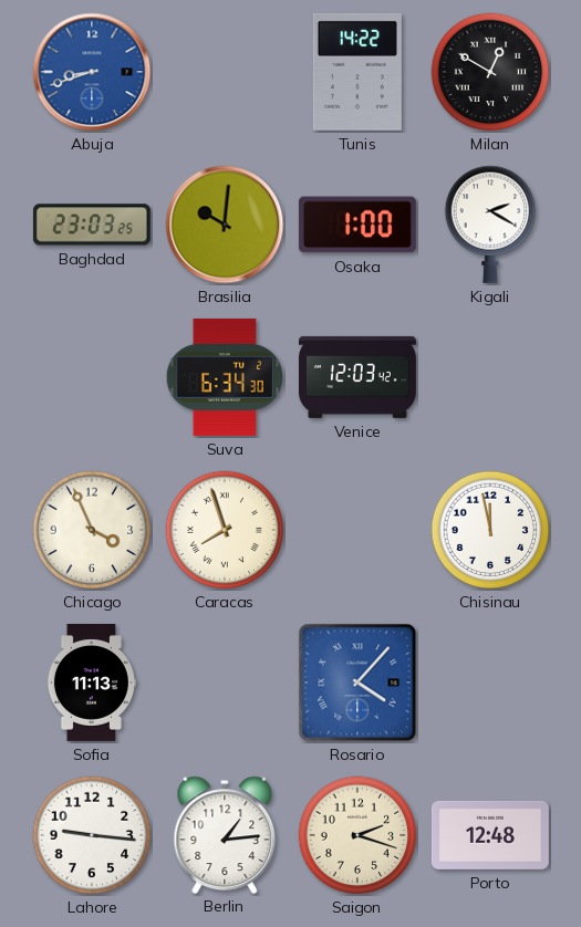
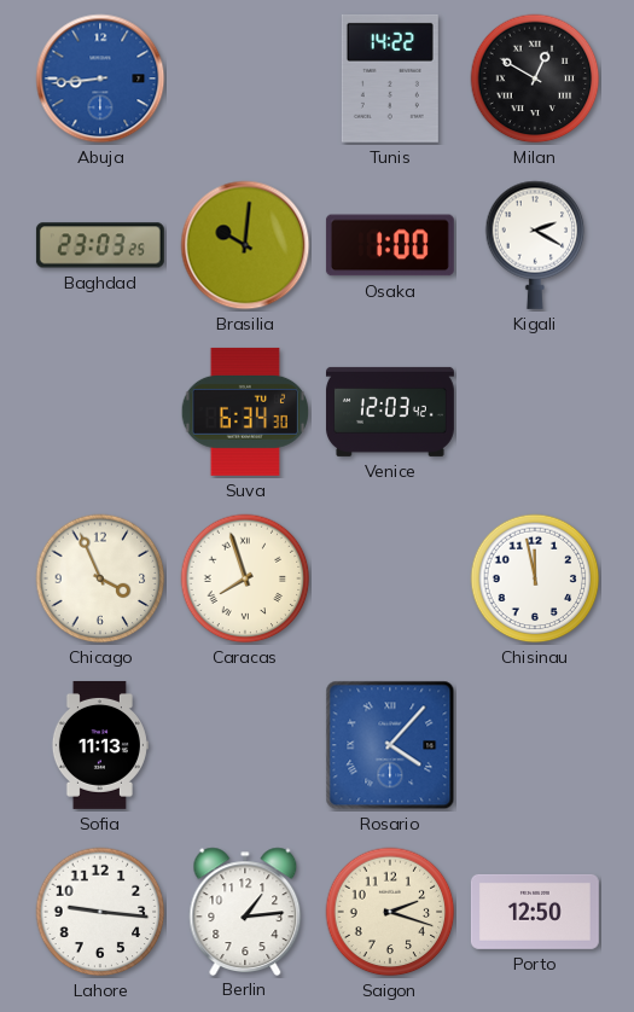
Abuja: 8:42 -> 8:44 (100, 78)
Porto: 12:48 -> 12:50 (535, 912)
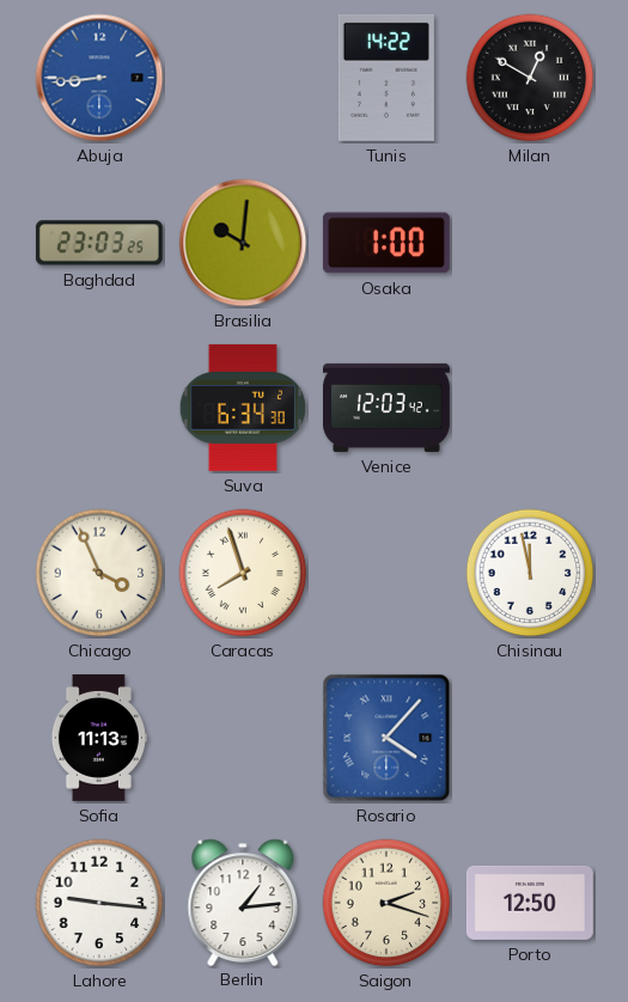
Kigali: 2:20 -> none (535, 245)
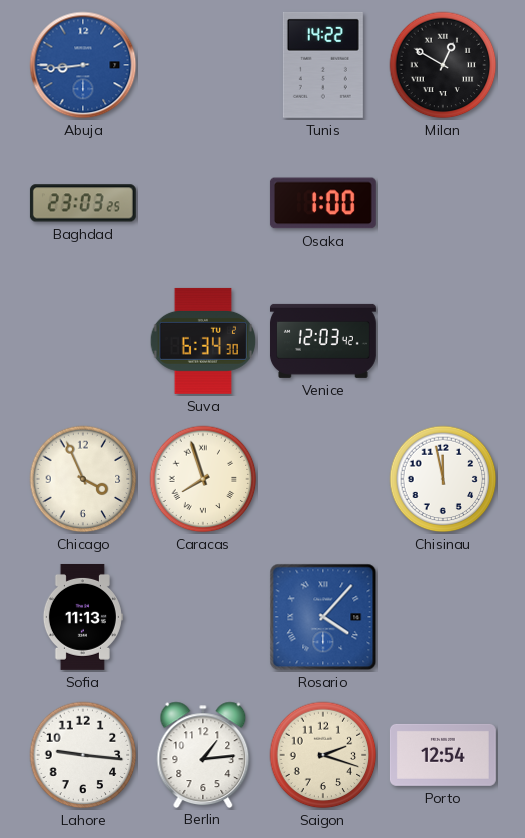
Brasilia: 10:01 -> none (243, 243)
Porto: 12:50 -> 12:54 (443, 755)
